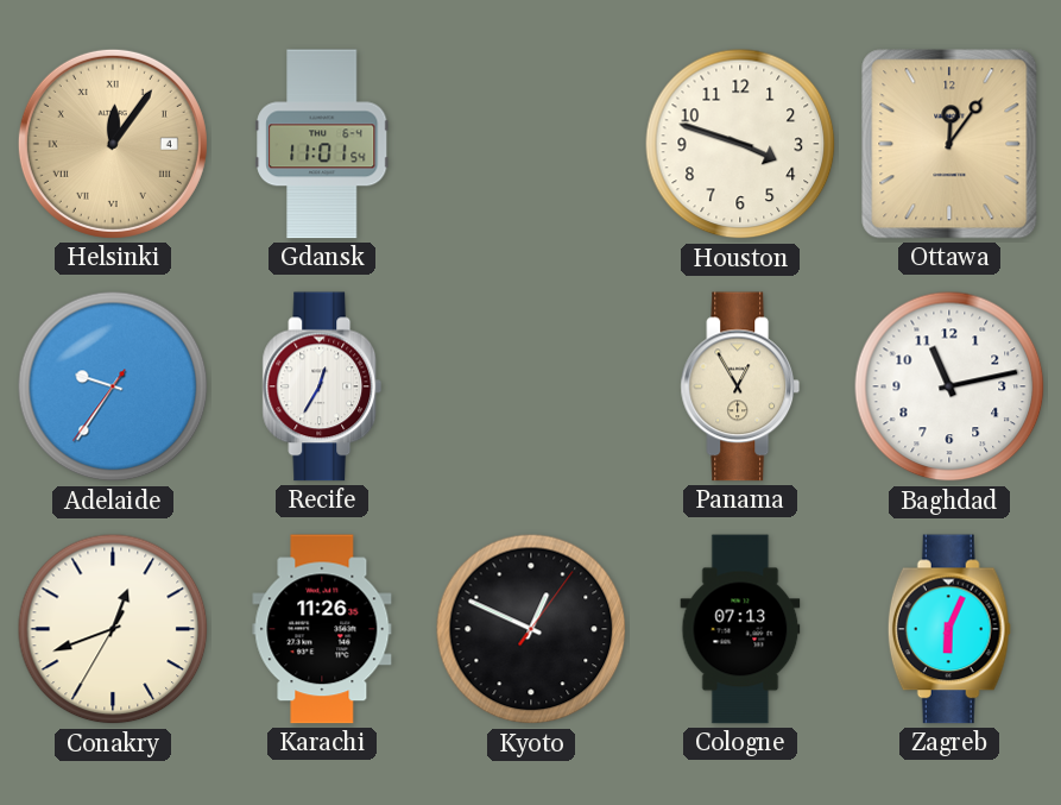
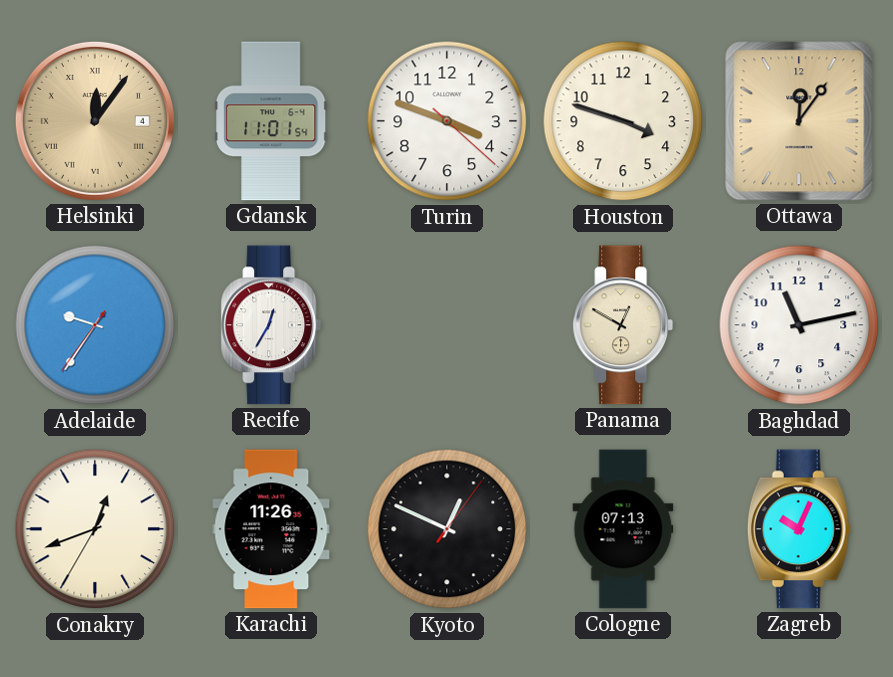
Turin: none -> 3:48 (447, 121)
Panama: 12:55 -> 12:50 (623, 325)
Zagreb: 6:04 -> 10:04 (799, 529)
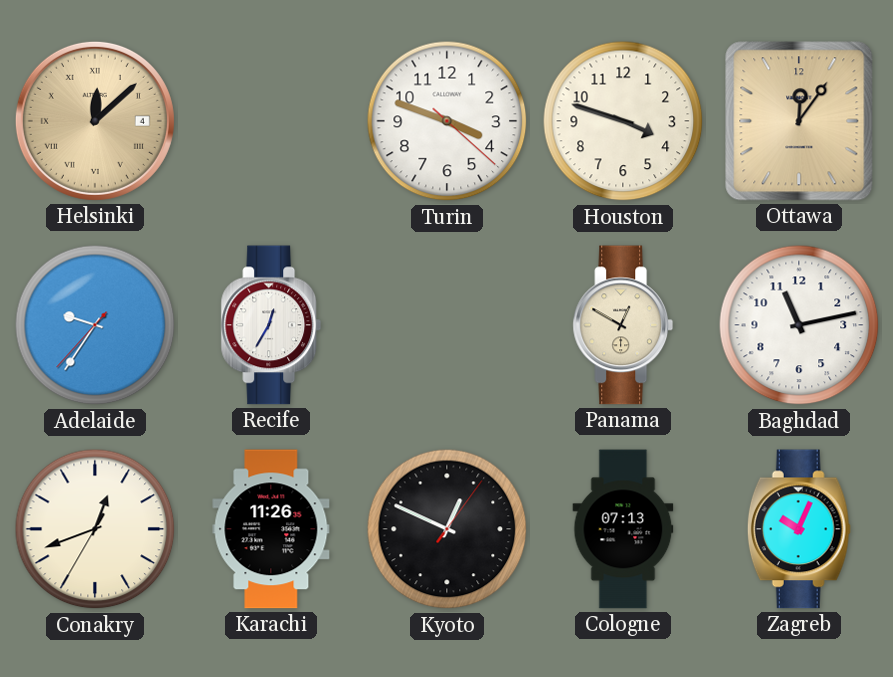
Helsinki: 12:06 -> 12:08 (95, 121)
Gdansk: 11:01 -> none (271, 121)
Adelaide: 9:35:36 -> 9:35:37 (95, 325)
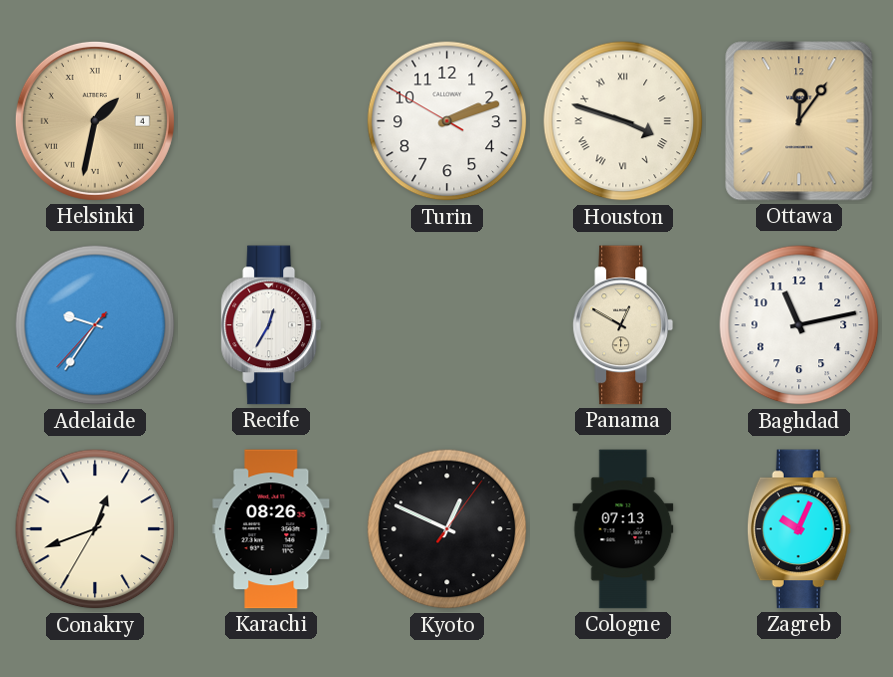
Helsinki: 12:08 -> 1:32 (95, 121)
Turin: 3:48 -> 2:11 (447, 121)
Houston numerals: Arabic -> Roman (623, 121)
Karachi: 11:26 -> 08:26 (271, 529)
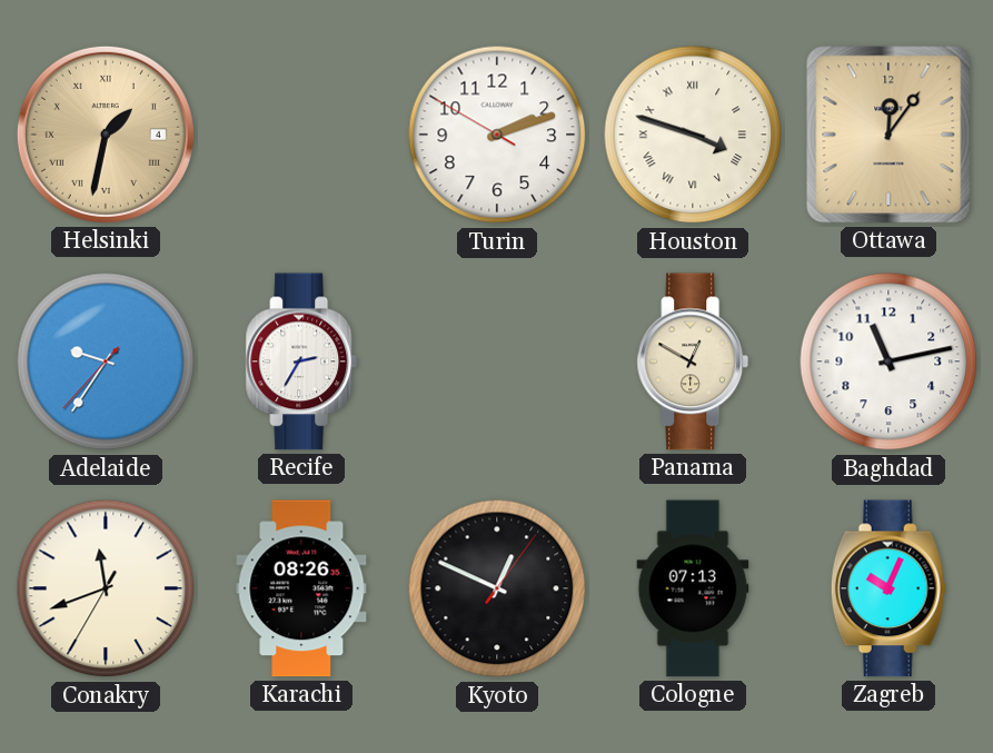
Recife: 12:35 -> 2:35 (301, 361)
Conakry: 12:41 -> 11:41 (106, 588)
